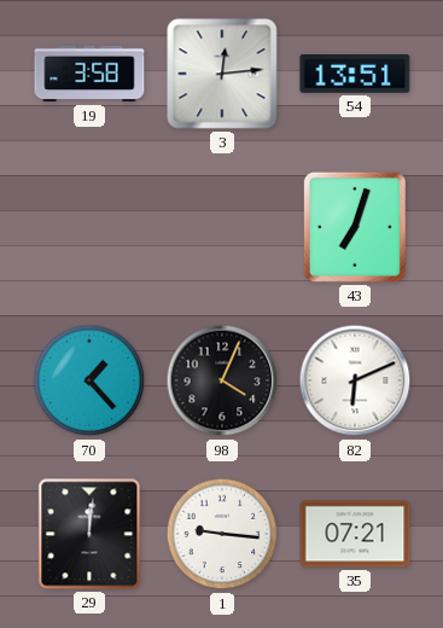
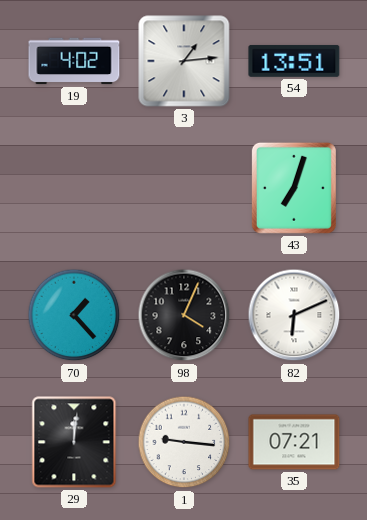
19: 3:58 -> 4:02 (74, 61)
3: 12:14 -> 1:14 (184, 61)
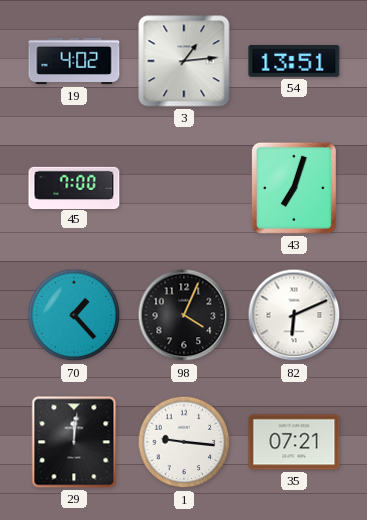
45: none -> 7:00 (74, 187)
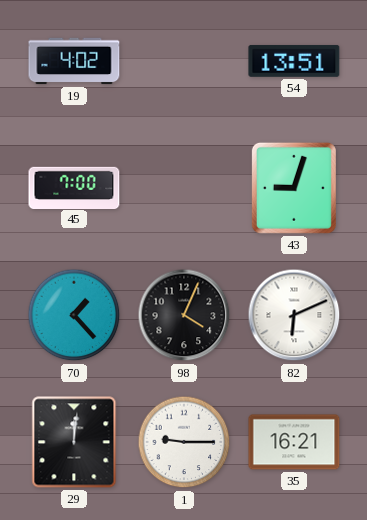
3: 1:14 -> none (184, 61)
43: 7:03 -> 9:03 (294, 188)
1: 9:16 -> 9:15 (184, 442)
35: 07:21 -> 16:21 (294, 442)
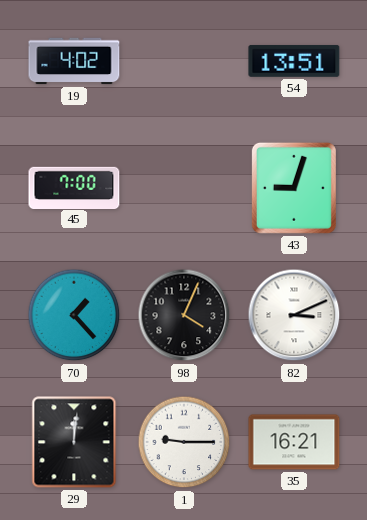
82: 6:11 -> 3:11 (294, 315)
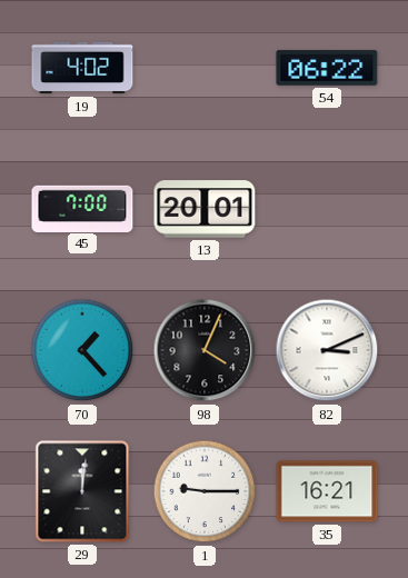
54: 13:51 -> 06:22 (327, 68)
13: none -> 20:01 (205, 209)
43: 9:03 -> none (294, 188)
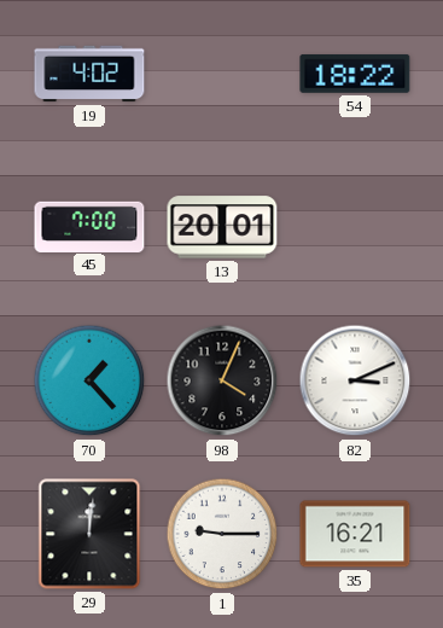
54: 06:22 -> 18:22 (355, 74)
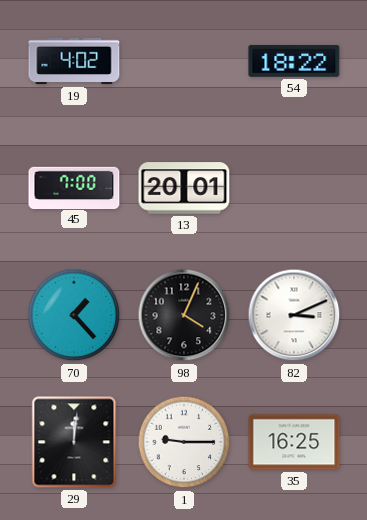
35: 16:21 -> 16:25 (294, 442)
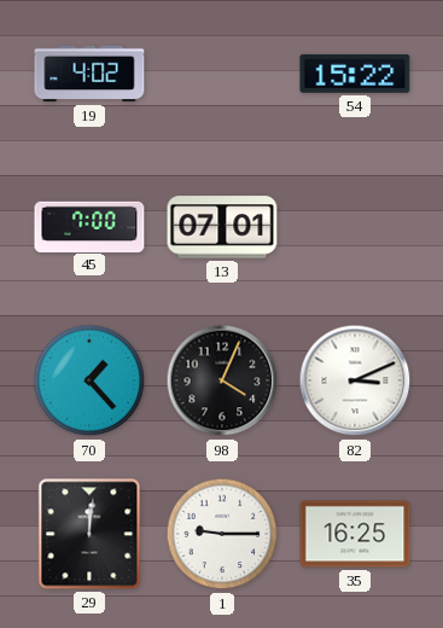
54: 18:22 -> 15:22 (355, 74)
13: 20:01 -> 07:01 (222, 227)
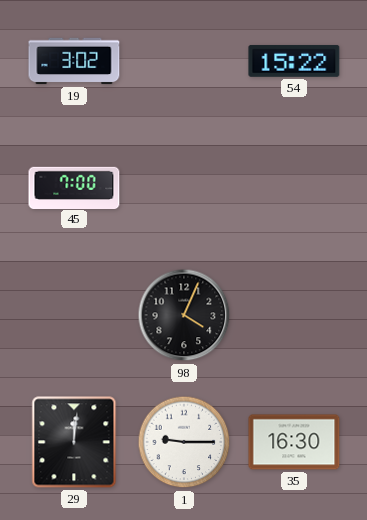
19: 4:02 -> 3:02 (74, 61)
13: 07:01 -> none (222, 227)
70: 1:23 -> none (89, 380)
82: 3:11 -> none (355, 380)
35: 16:25 -> 16:30 (294, 442)
